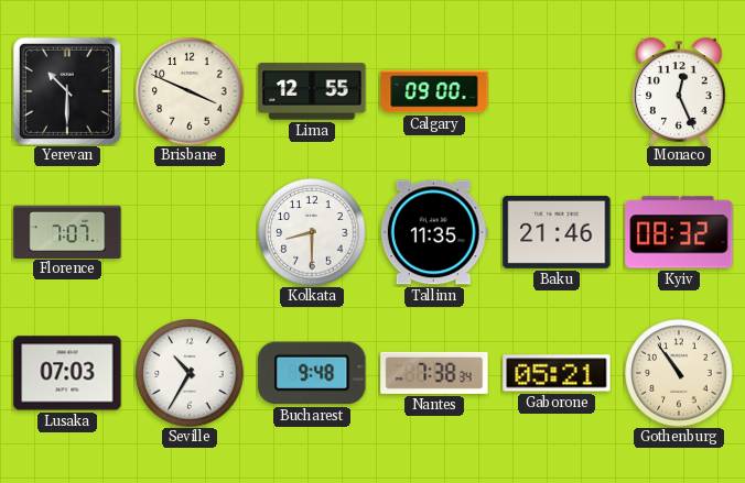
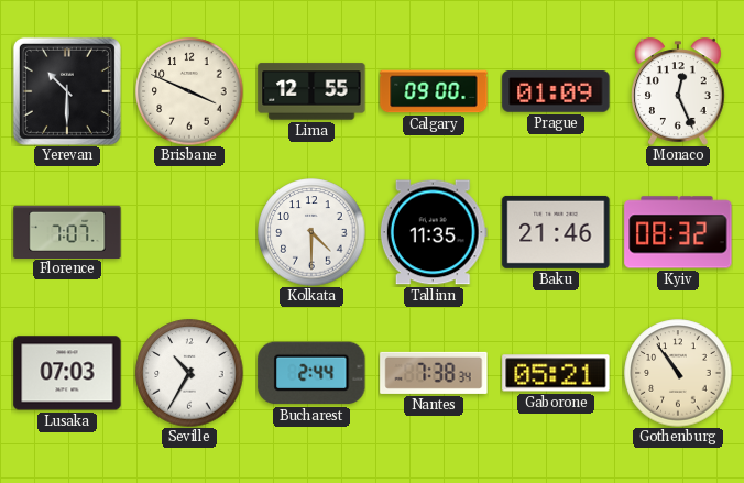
Prague: none -> 01:09 (556, 91)
Kolkata: 8:30 -> 4:30 (311, 232)
Bucharest: 9:48 -> 2:44 (311, 373)
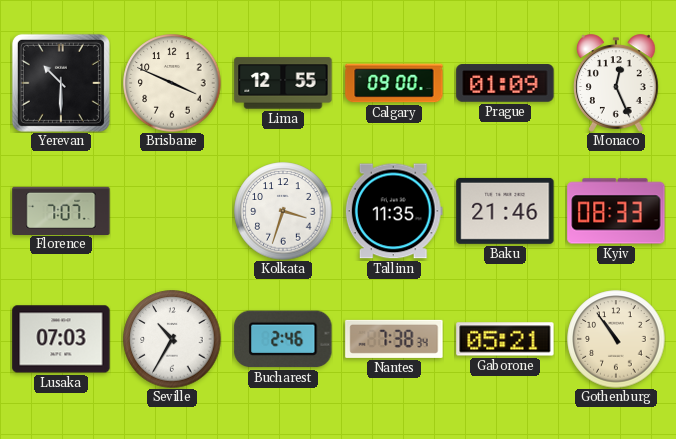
Kolkata: 4:30 -> 3:33 (283, 211)
Kyiv: 08:32 -> 08:33 (616, 211)
Bucharest: 2:44 -> 2:46 (283, 339)
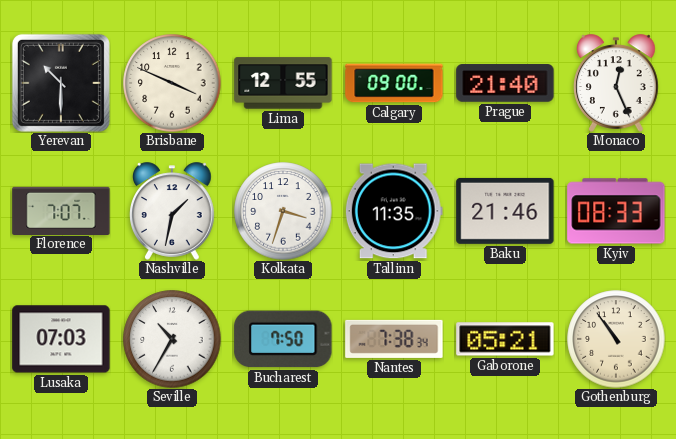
Prague: 01:09 -> 21:40 (505, 83)
Nashville: none -> 1:32 (173, 211)
Bucharest: 2:46 -> 7:50 (283, 339)
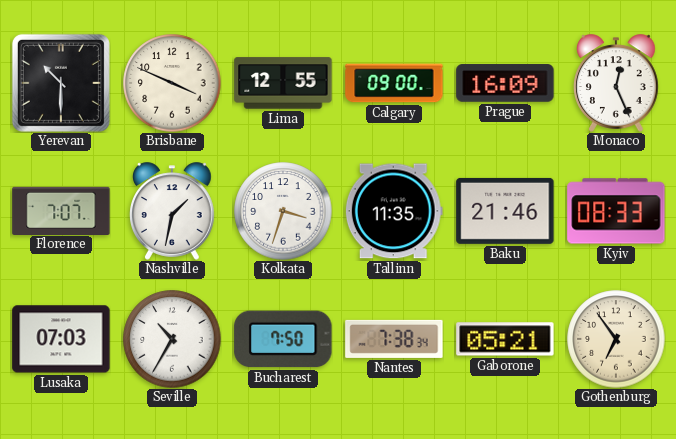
Prague: 21:40 -> 16:09 (505, 83)
Gothenburg: 10:54 -> 6:54 (616, 339)
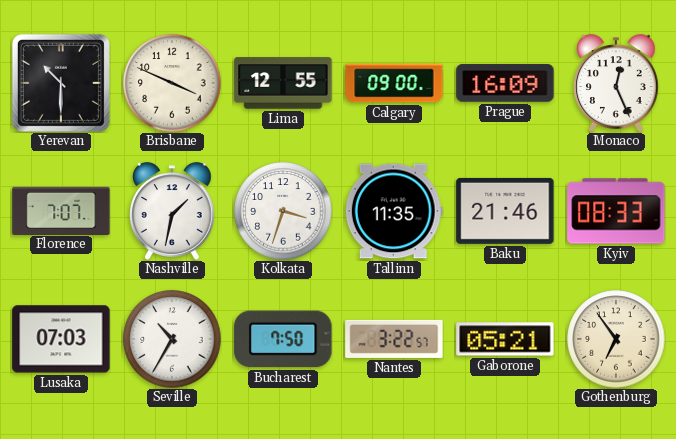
Nantes: 7:38 -> 3:22 (394, 339)
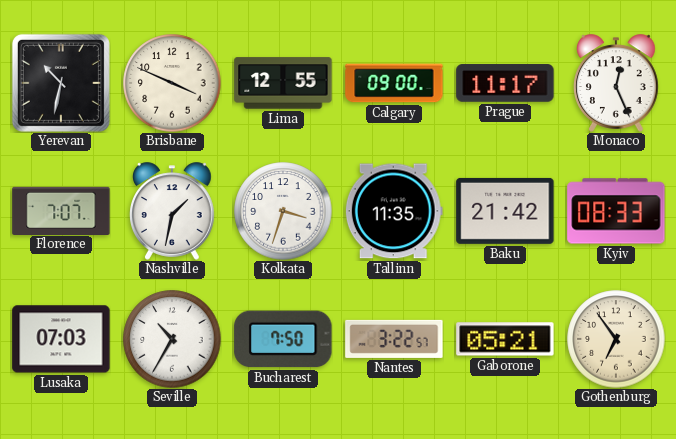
Yerevan: 10:30 -> 10:32 (61, 83)
Prague: 16:09 -> 11:17 (505, 83)
Baku: 21:46 -> 21:42 (505, 211)
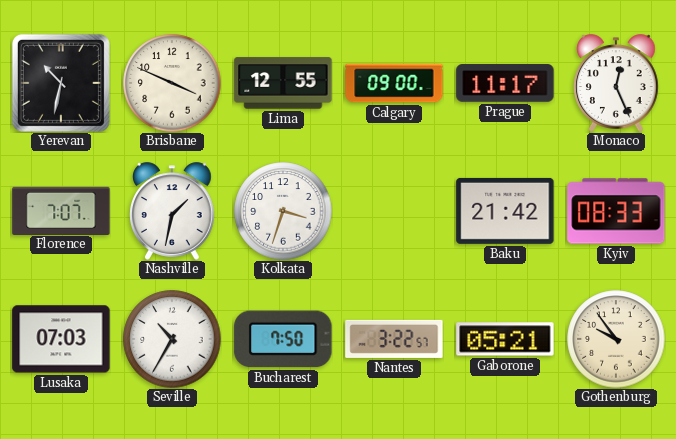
Tallinn: 11:35 -> none (394, 211)
Gothenburg: 6:54 -> 9:54 (616, 339)
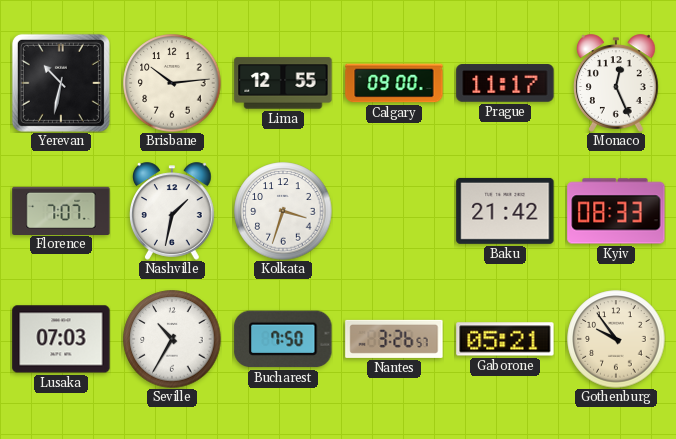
Brisbane: 3:49 -> 10:14 (172, 83)
Nantes: 3:22 -> 3:26 (394, 339)
